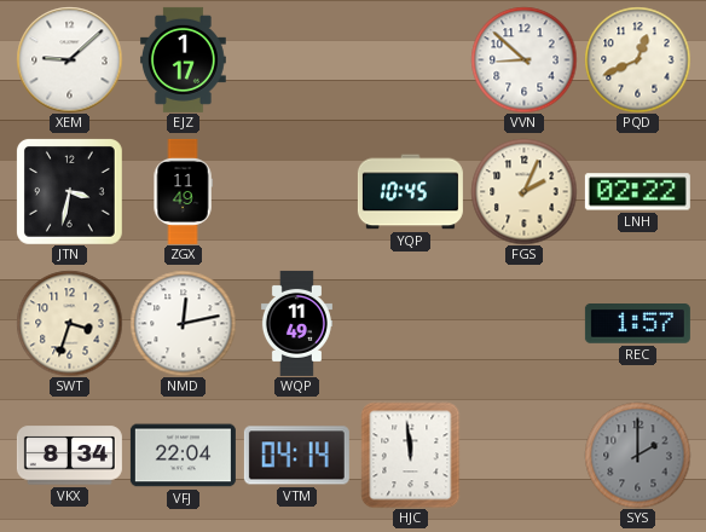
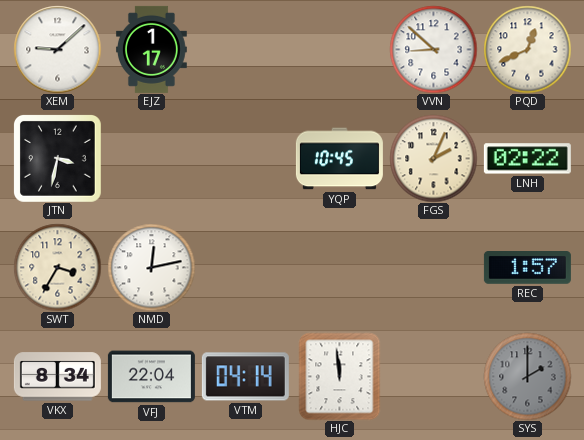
ZGX: 11:49 -> none (183, 191)
SWT: 3:33 -> 3:35 (57, 267)
WQP: 11:49 -> none (296, 323)
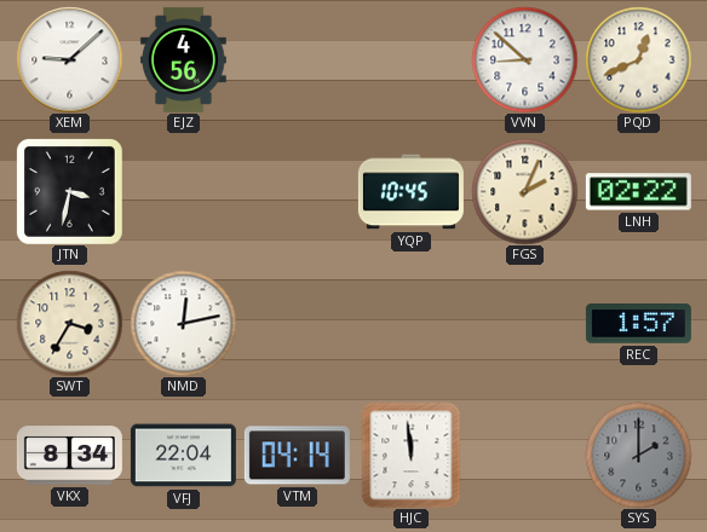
EJZ: 1:17 -> 4:56 (183, 59)
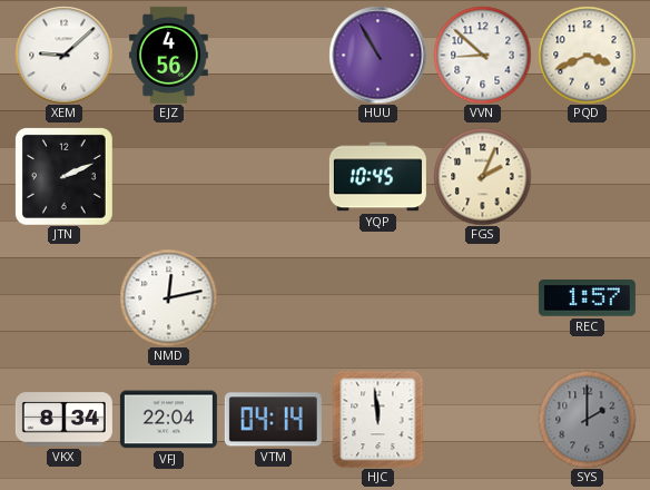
HUU: none -> 10:55 (377, 55)
PQD: 12:41 -> 3:41 (587, 55)
JTN: 3:32 -> 2:11 (63, 176)
LNH: 02:22 -> none (638, 192)
SWT: 3:35 -> none (69, 323)
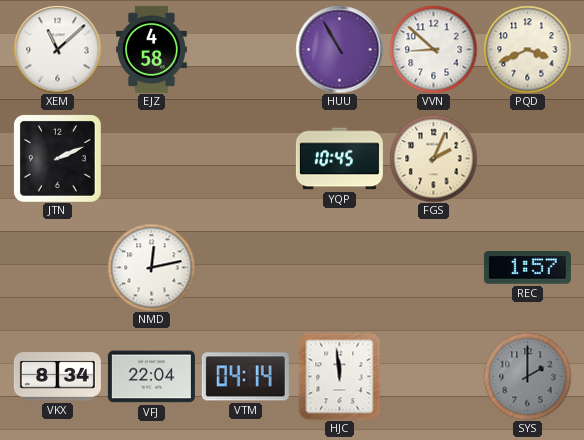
XEM: 9:08 -> 11:08 (57, 49)
EJZ: 4:56 -> 4:58 (151, 49)
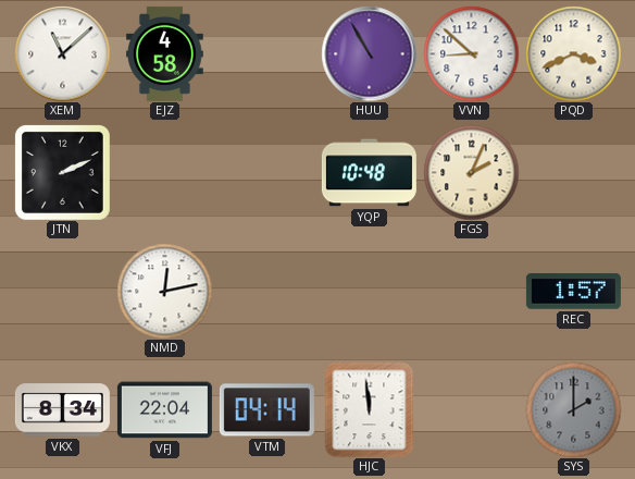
YQP: 10:45 -> 10:48 (369, 173)
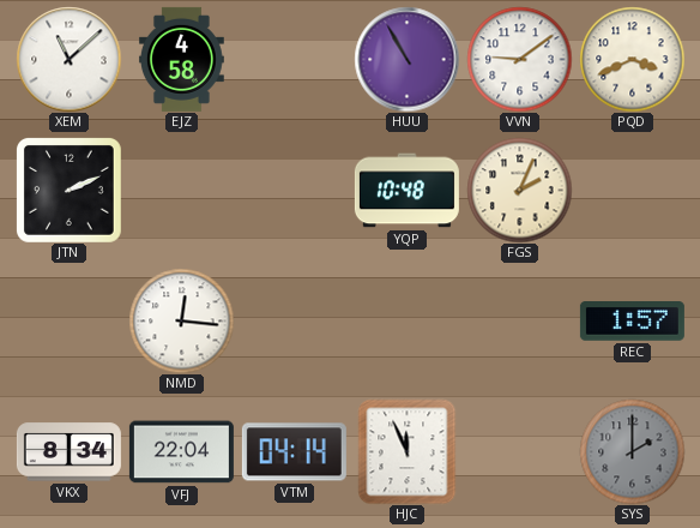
VVN: 8:52 -> 9:09 (519, 59)
NMD: 12:13 -> 12:16 (181, 320)
HJC: 11:59 -> 11:56 (408, 451)
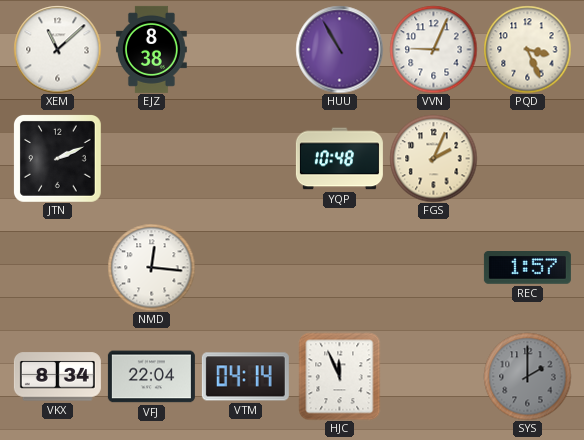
EJZ: 4:58 -> 8:38 (151, 49)
VVN: 9:09 -> 9:04 (433, 49)
PQD: 3:41 -> 3:26 (527, 49)
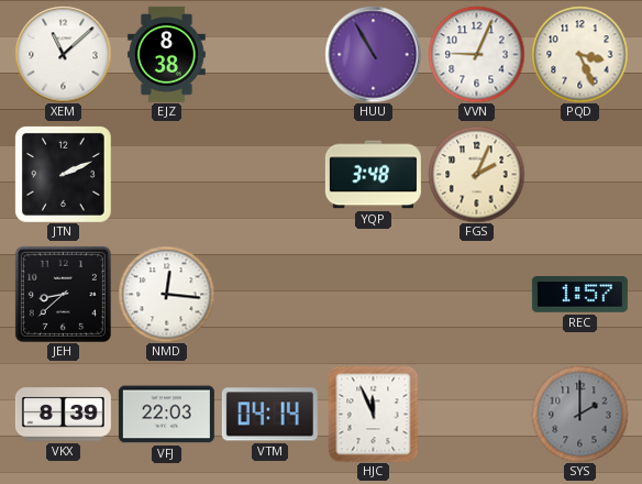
YQP: 10:48 -> 3:48 (373, 175)
JEH: none -> 8:38 (63, 294)
VKX: 8:34 -> 8:39 (63, 415)
VFJ: 22:04 -> 22:03 (166, 415)
